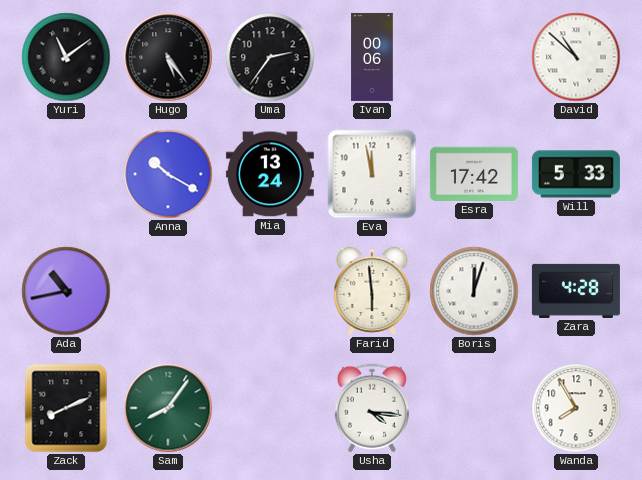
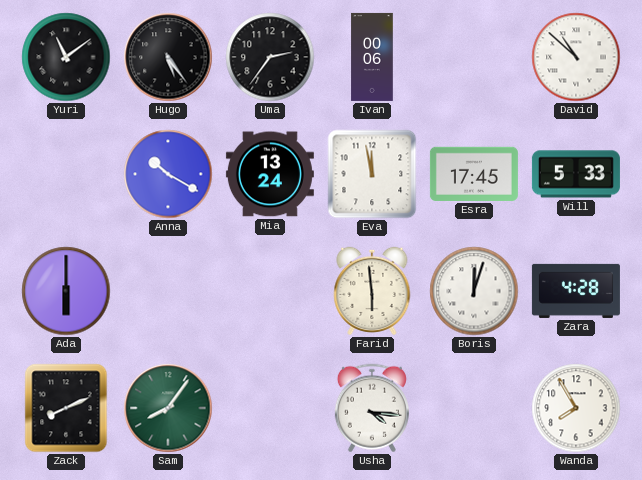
Esra: 17:42 -> 17:45 (474, 174)
Ada: 10:43 -> 6:00 (66, 291)
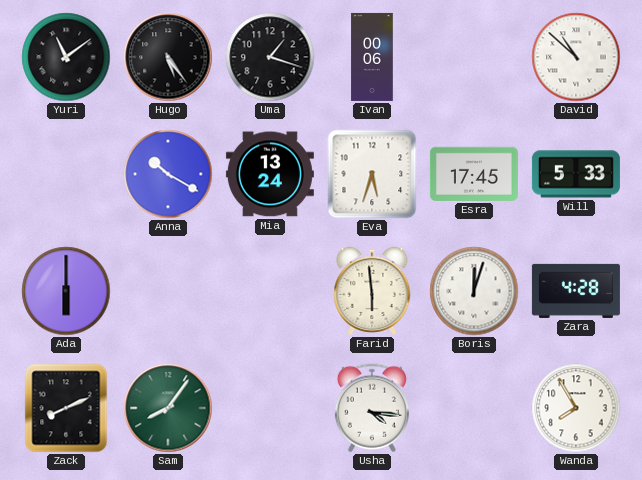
Uma: 2:36 -> 1:18 (270, 57)
Eva: 11:58 -> 5:33 (372, 174)
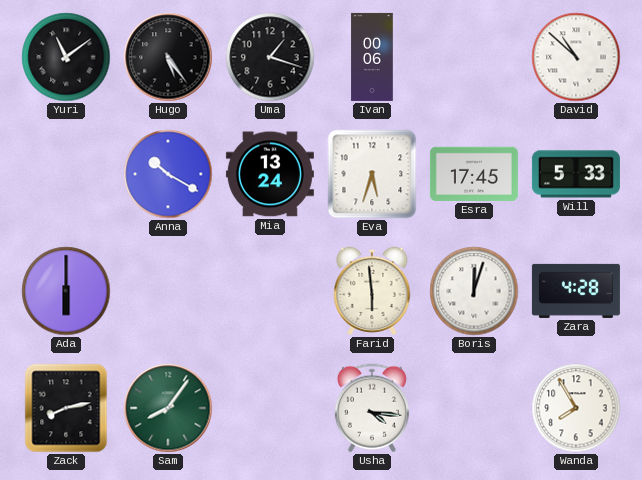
Zack: 8:11 -> 8:13 (66, 408)
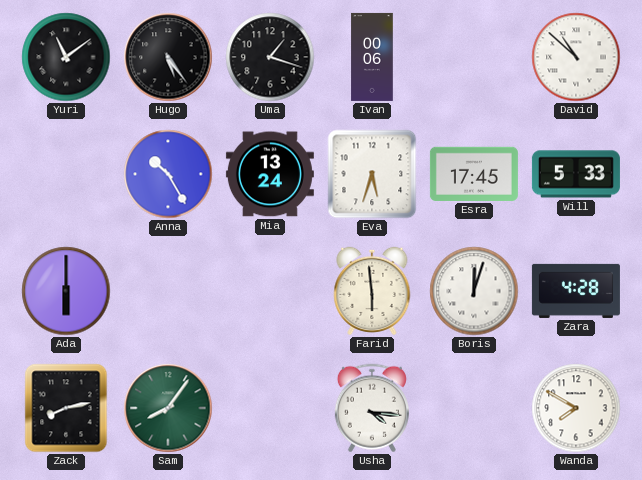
Anna: 10:20 -> 10:25 (168, 174)
Wanda: 7:55 -> 7:50 (576, 408)
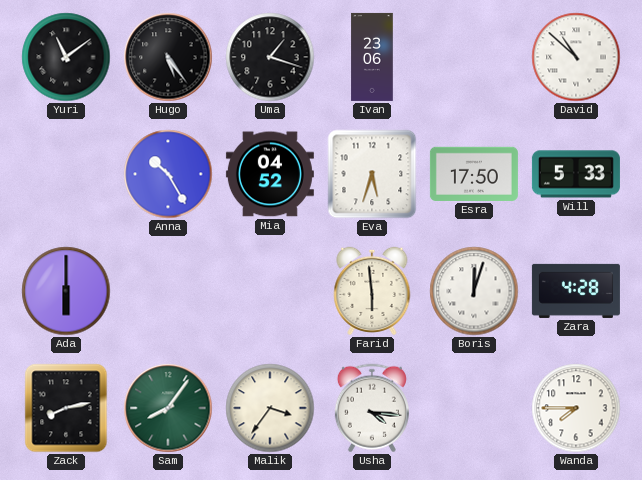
Ivan: 00:06 -> 23:06 (372, 57)
Mia: 13:24 -> 04:52 (270, 174)
Esra: 17:45 -> 17:50 (474, 174)
Malik: none -> 3:36 (270, 408)
Wanda: 7:50 -> 7:45 (576, 408)
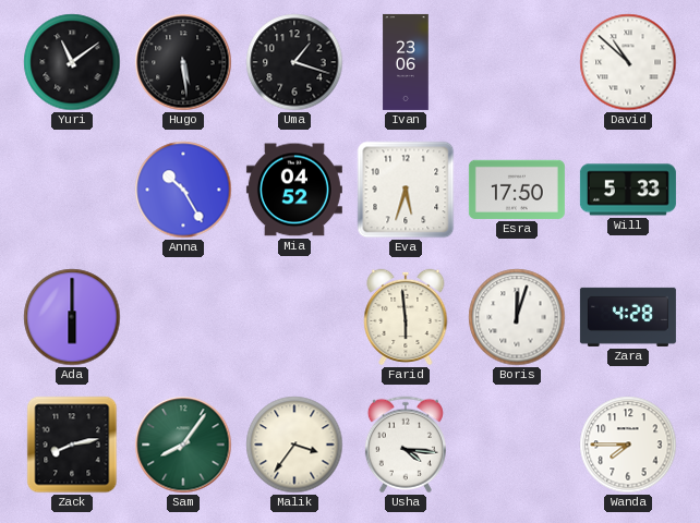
Hugo: 5:24 -> 5:29 (183, 62)
